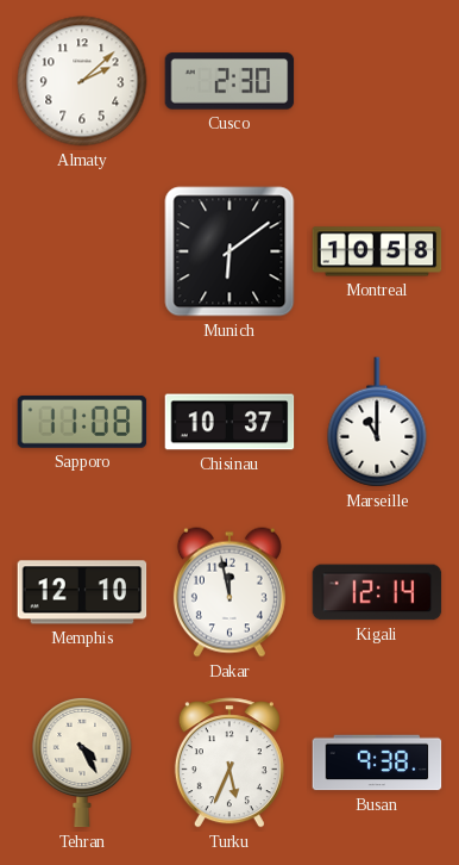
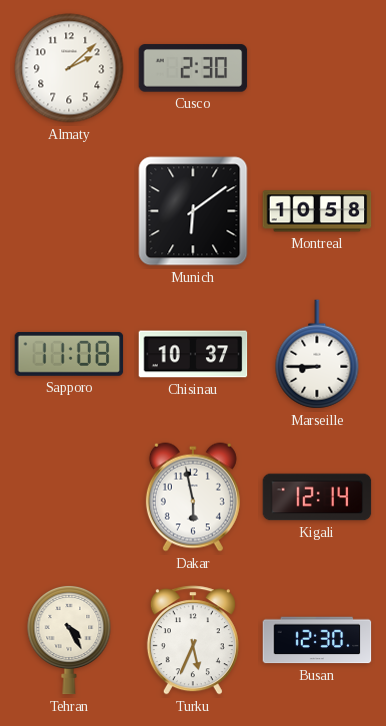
Marseille: 11:00 -> 8:45 (317, 354)
Memphis: 12:10 -> none (82, 592)
Dakar: 11:58 -> 5:58 (193, 497)
Busan: 9:38 -> 12:30 (317, 640)
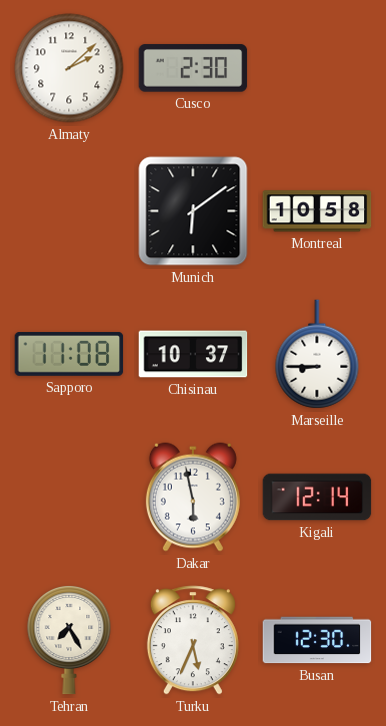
Tehran: 4:25 -> 7:25 (69, 640)
